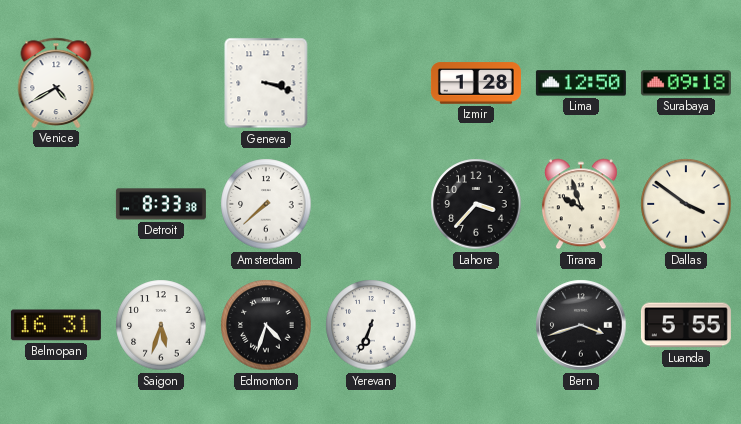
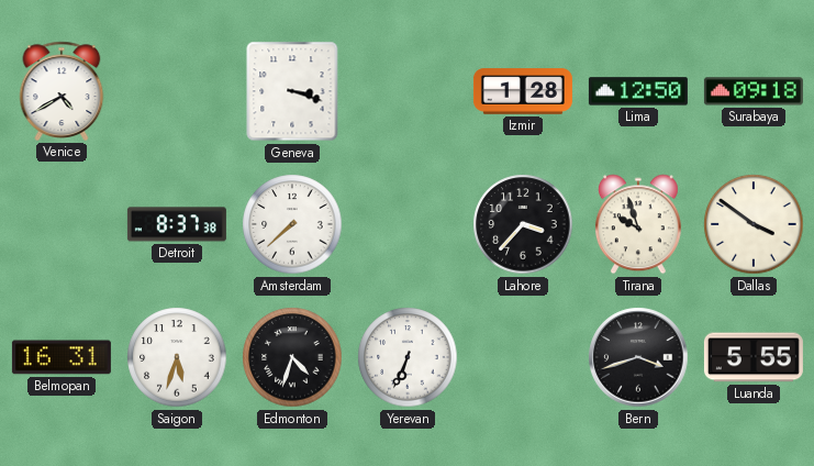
Detroit: 8:33 -> 8:37 (177, 224)
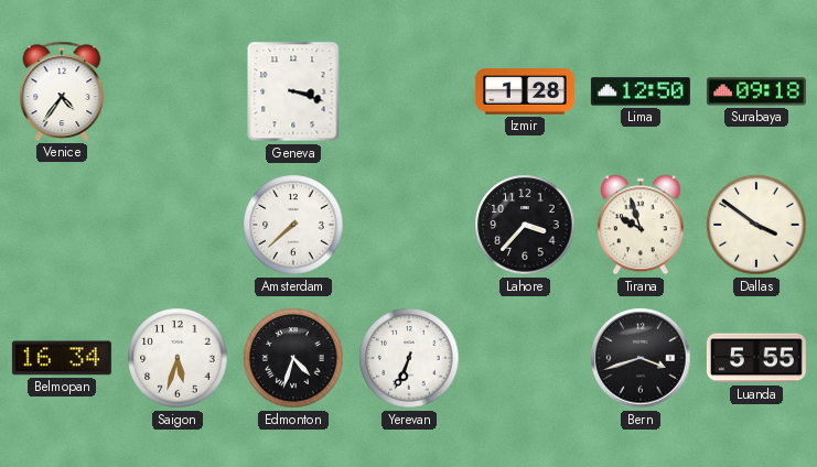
Venice: 4:40 -> 4:36 (62, 91)
Detroit: 8:37 -> none (177, 224)
Belmopan: 16:31 -> 16:34 (62, 358)
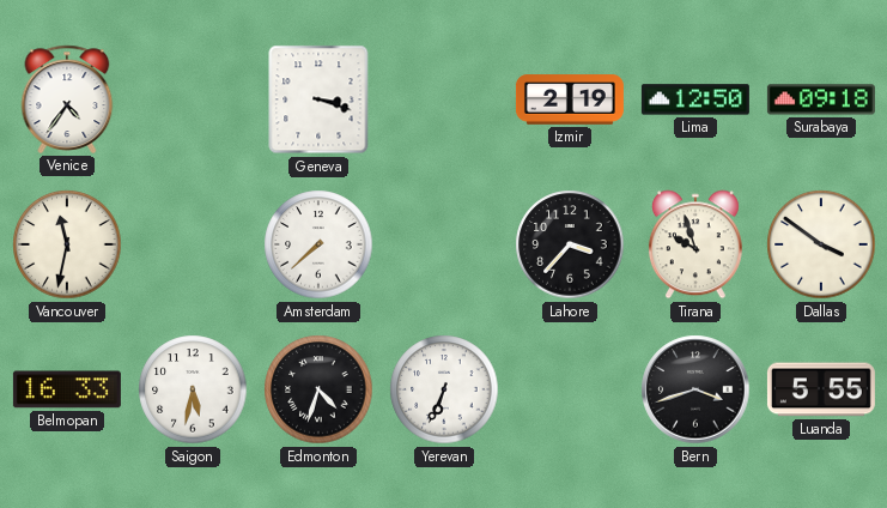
Izmir: 1:28 -> 2:19 (570, 99)
Vancouver: none -> 11:32 (67, 244)
Belmopan: 16:34 -> 16:33 (67, 389)
Saigon: 5:33 -> 5:32 (193, 389)
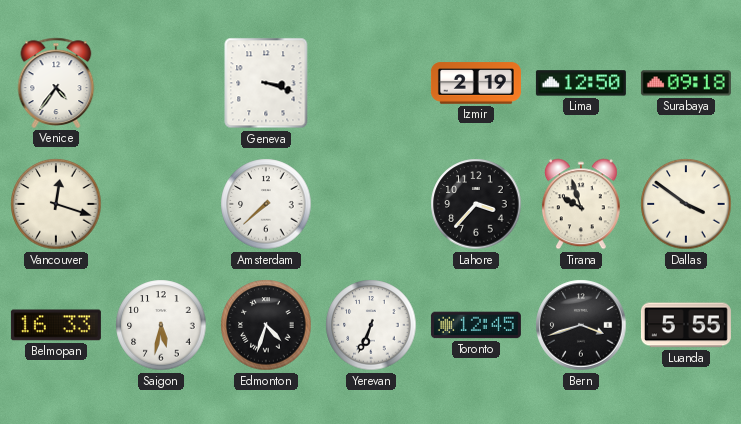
Vancouver: 11:32 -> 12:18 (56, 204)
Toronto: none -> 12:45 (476, 325)
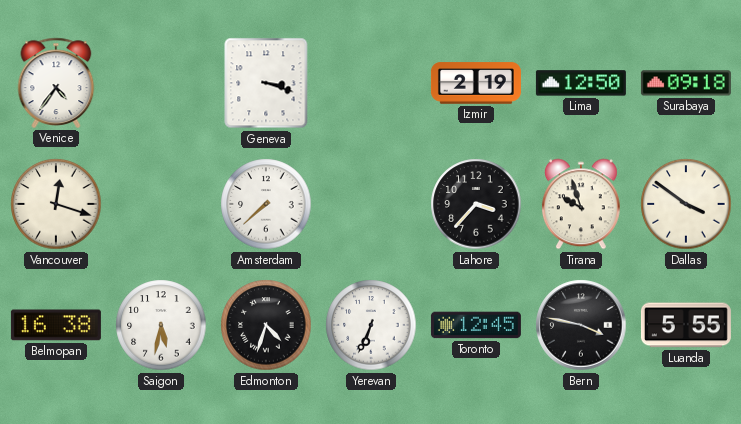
Belmopan: 16:33 -> 16:38 (56, 325)
Bern: 3:42 -> 3:47 (581, 325)
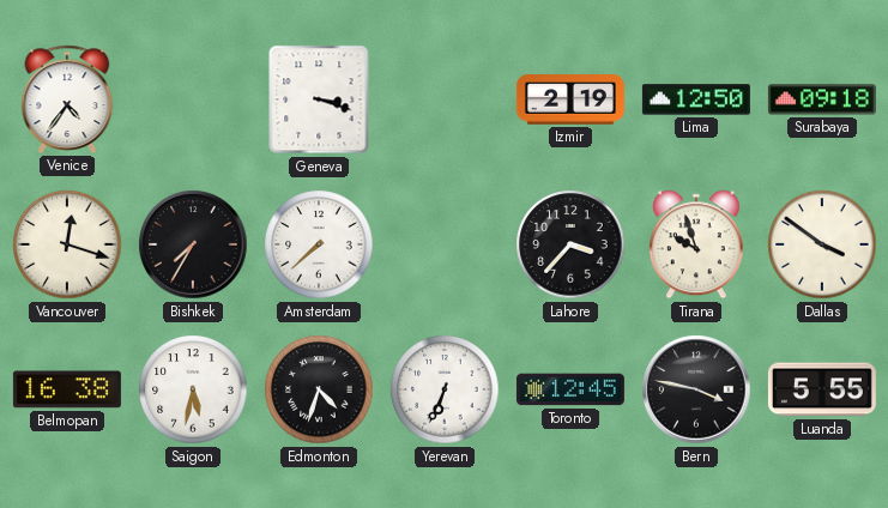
Bishkek: none -> 7:35 (193, 244)
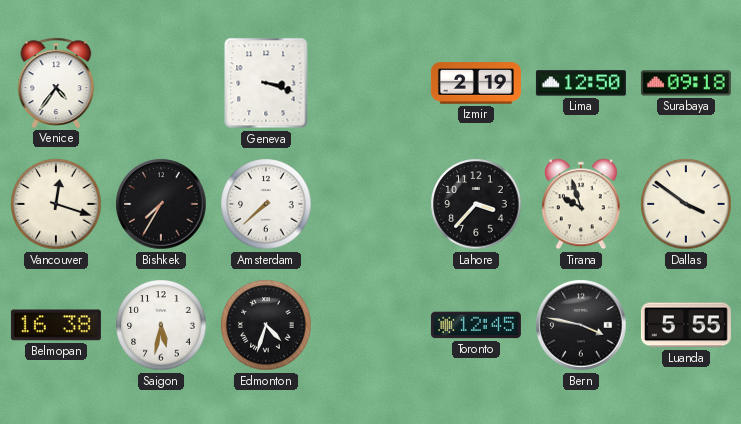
Yerevan: 6:34 -> none (445, 389)
